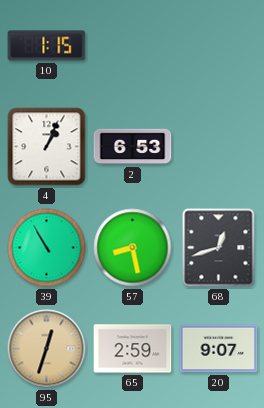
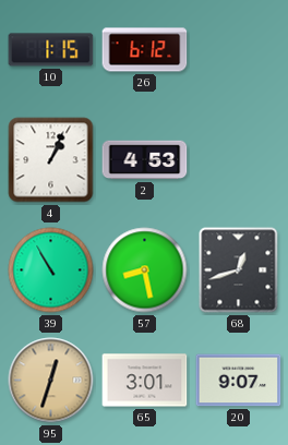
26: none -> 6:12 (145, 50)
2: 6:53 -> 4:53 (145, 160)
65: 2:59 -> 3:01 (145, 381)
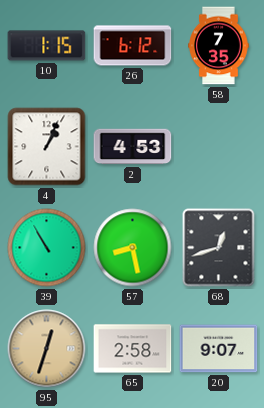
58: none -> 7:35 (219, 46)
65: 3:01 -> 2:58 (133, 349)
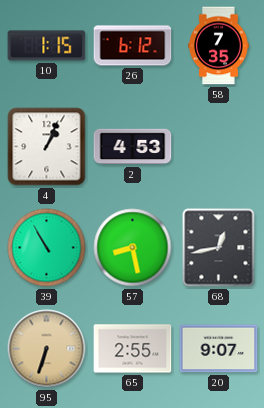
68: 12:42 -> 12:43 (219, 248)
95: 12:33 -> 6:33 (47, 349)
65: 2:58 -> 2:55 (133, 349)
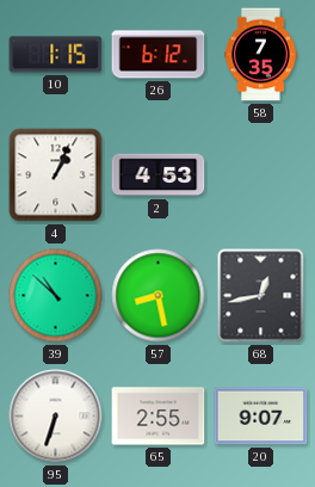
39: 10:55 -> 10:52 (56, 296)
95 dial: champagne -> white (56, 417)
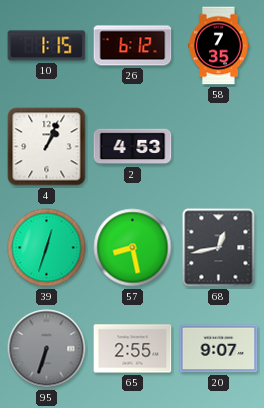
39: 10:52 -> 12:33 (47, 248)
95 dial: white -> grey (47, 349)
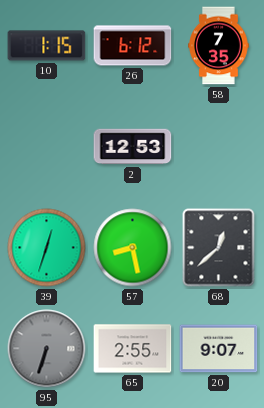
4: 1:04 -> none (47, 147)
2: 4:53 -> 12:53 (133, 147)
68: 12:43 -> 12:38 (219, 248)
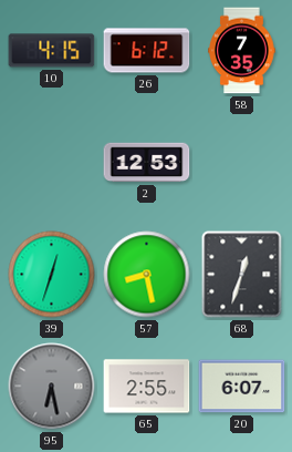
10: 1:15 -> 4:15 (52, 51)
68: 12:38 -> 12:33 (242, 275)
95: 6:33 -> 6:28 (52, 387)
20: 9:07 -> 6:07 (242, 387)
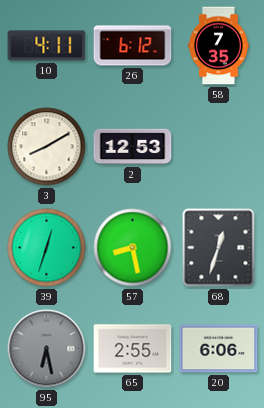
10: 4:15 -> 4:11 (47, 46)
3: none -> 8:10 (47, 147)
20: 6:07 -> 6:06 (219, 349)
